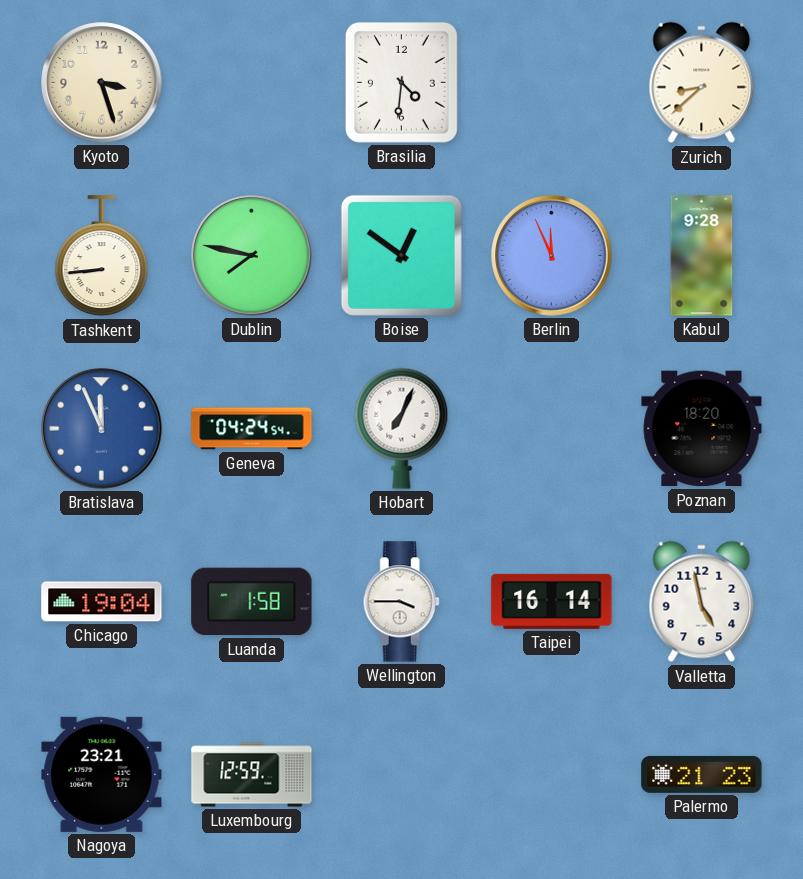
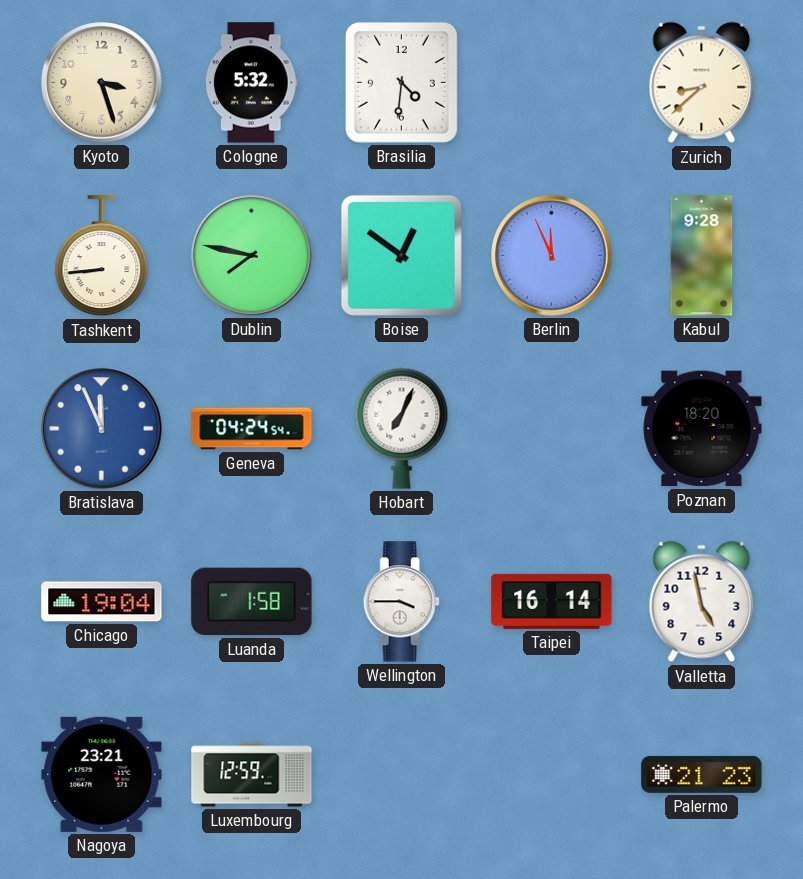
Cologne: none -> 5:32 (251, 83)
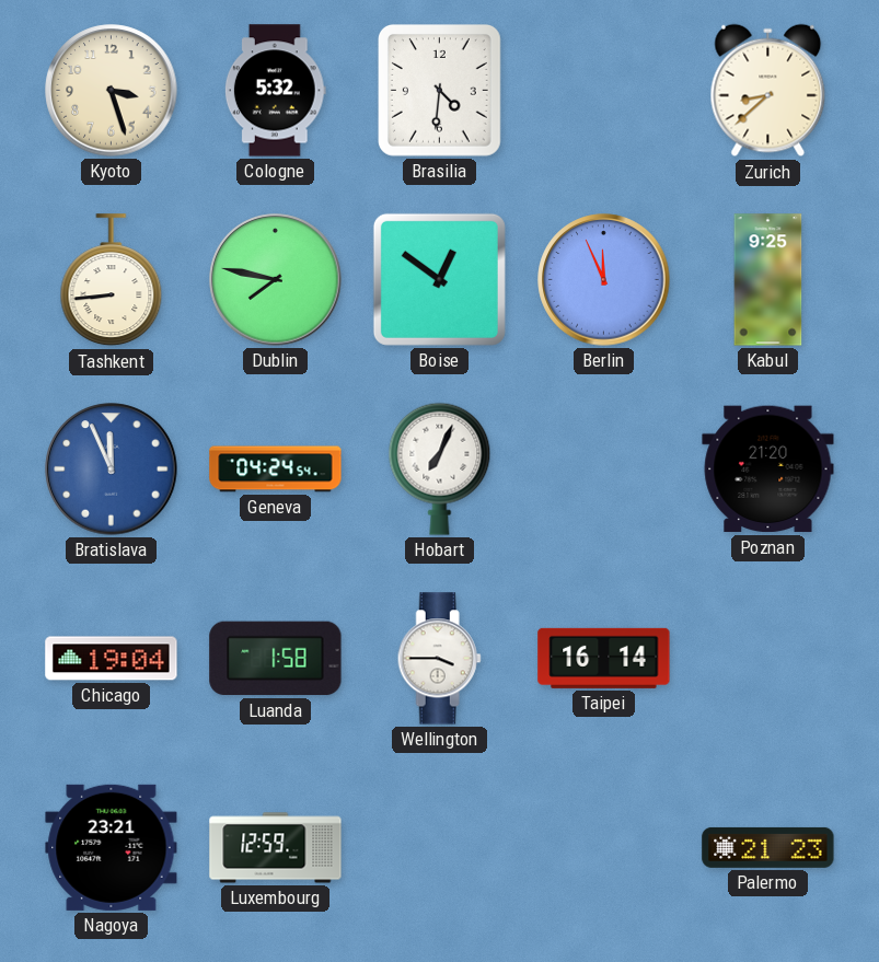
Kabul: 9:28 -> 9:25 (768, 280)
Poznan: 18:20 -> 21:20 (768, 470)
Valletta: 4:58 -> none (702, 602)
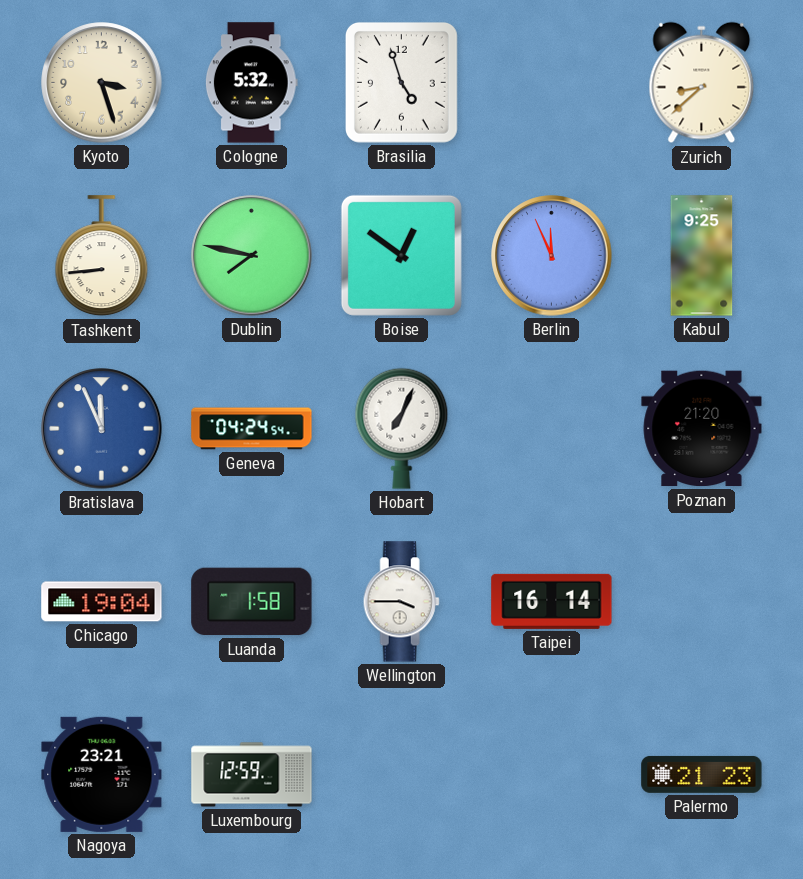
Brasilia: 4:31 -> 4:57 (401, 82)
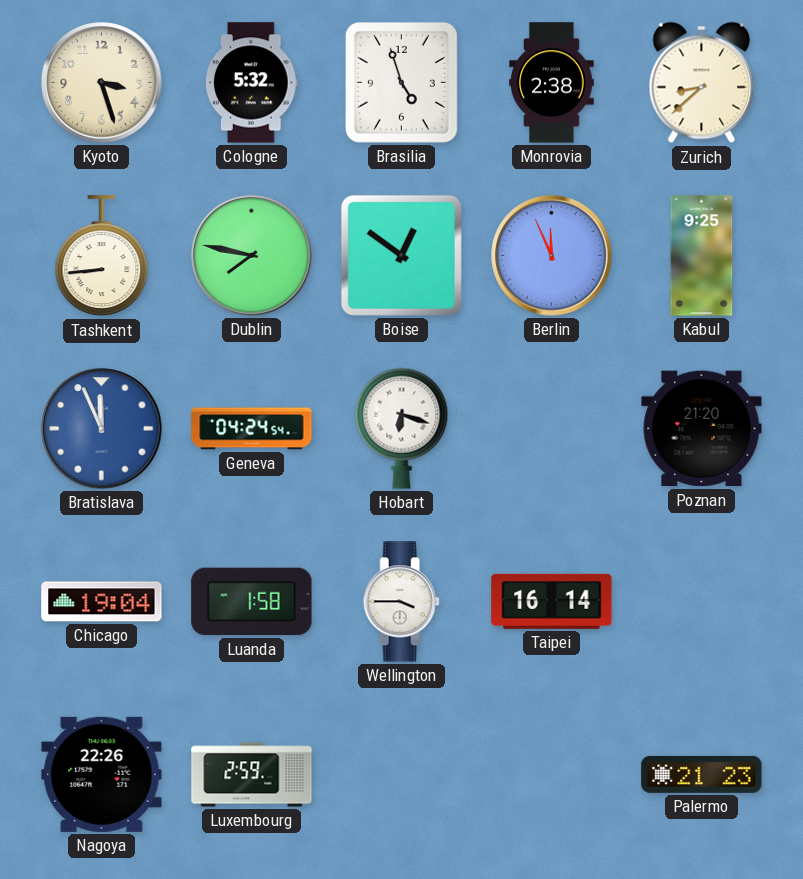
Monrovia: none -> 2:38 (552, 83)
Hobart: 7:04 -> 6:18 (402, 428)
Nagoya: 23:21 -> 22:26 (102, 774)
Luxembourg: 12:59 -> 2:59 (252, 775)
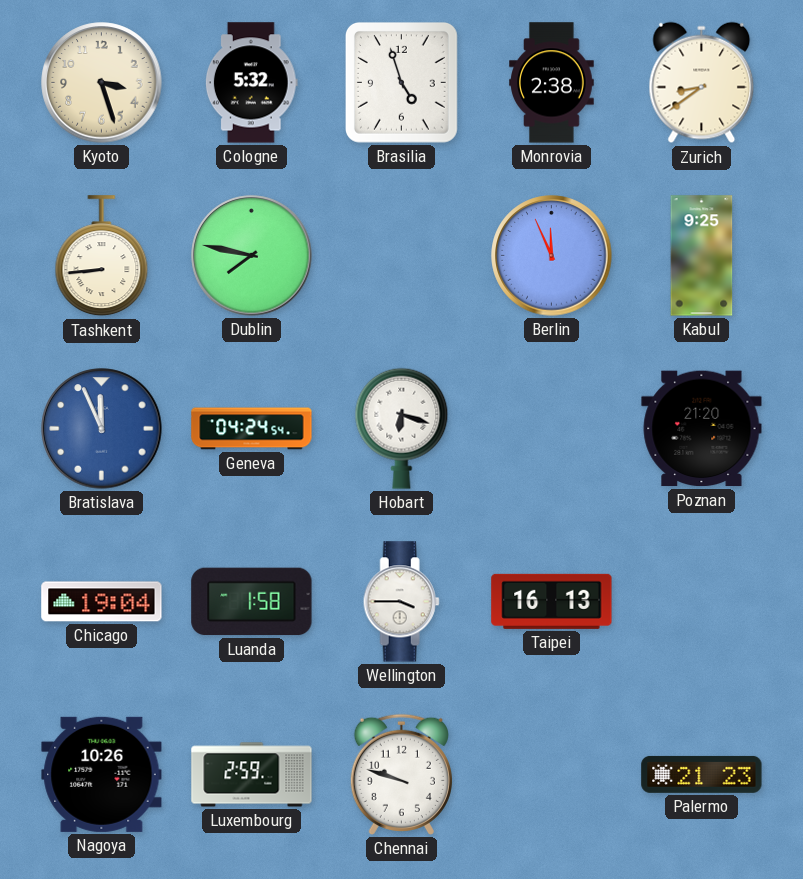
Zurich: 8:38 -> 8:39 (702, 83)
Boise: 12:51 -> none (401, 255)
Taipei: 16:14 -> 16:13 (552, 601)
Nagoya: 22:26 -> 10:26 (102, 774)
Chennai: none -> 9:48 (401, 774)
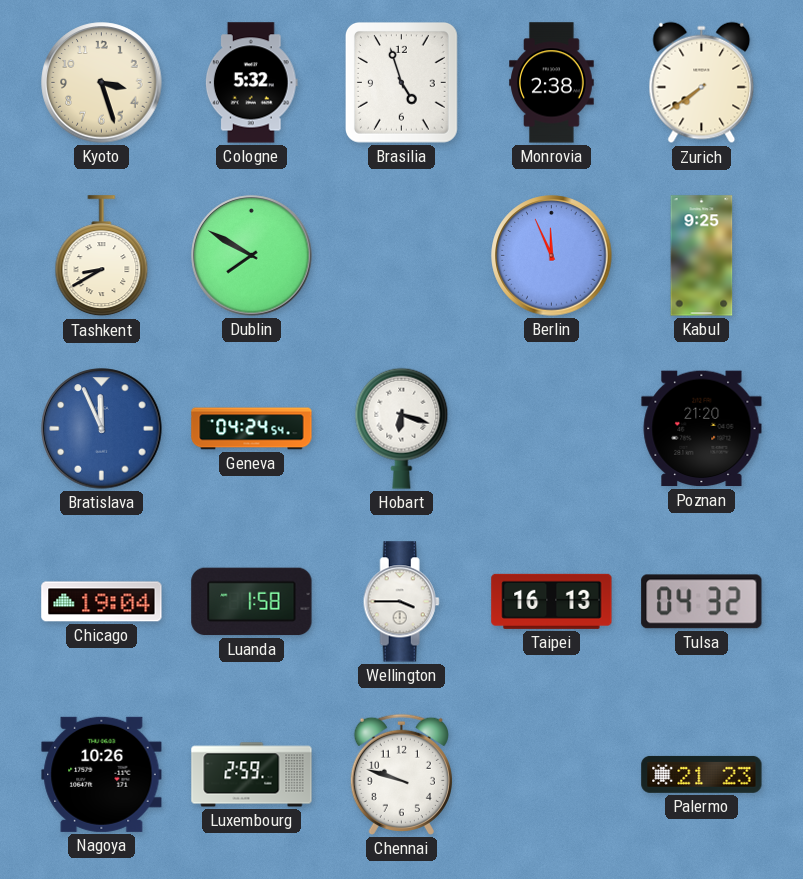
Zurich: 8:39 -> 7:39 (702, 83)
Tashkent: 8:44 -> 8:40 (102, 256)
Dublin: 7:47 -> 7:50 (252, 256)
Tulsa: none -> 04:32 (702, 602)
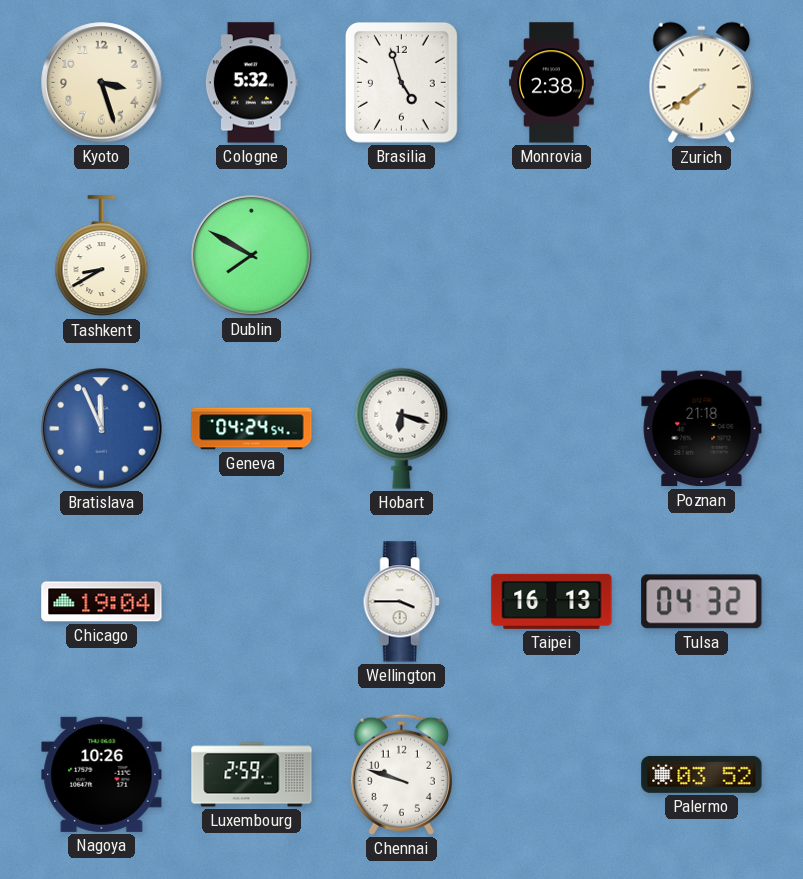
Berlin: 11:56 -> none (552, 256)
Kabul: 9:25 -> none (702, 256)
Poznan: 21:20 -> 21:18 (702, 429)
Luanda: 1:58 -> none (252, 602)
Palermo: 21:23 -> 03:52 (702, 774)
